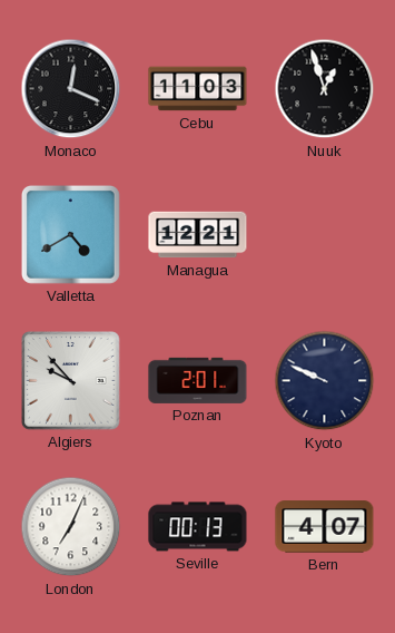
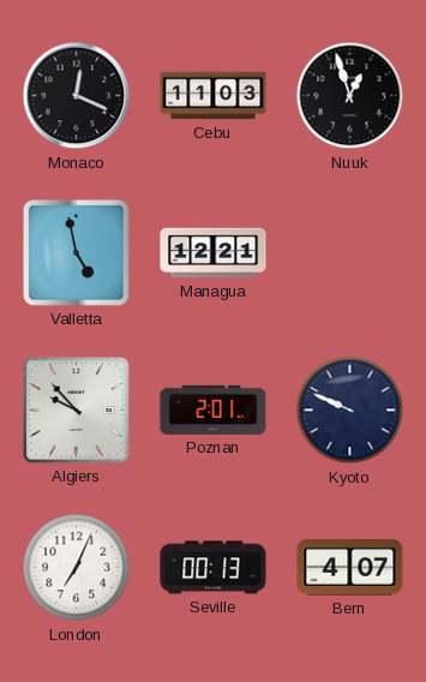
Valletta: 4:40 -> 4:58 (76, 252)
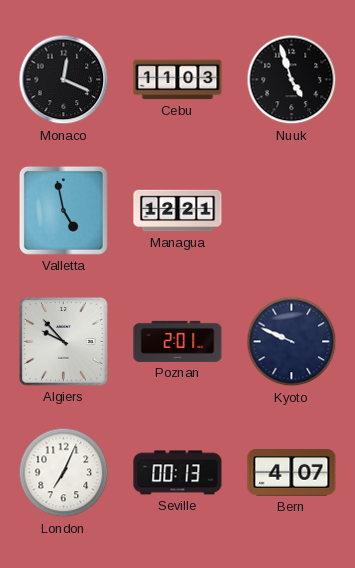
Nuuk: 12:57 -> 4:57 (292, 80)
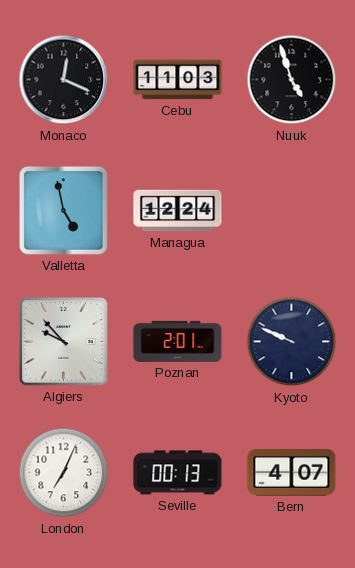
Managua: 12:21 -> 12:24 (178, 211)
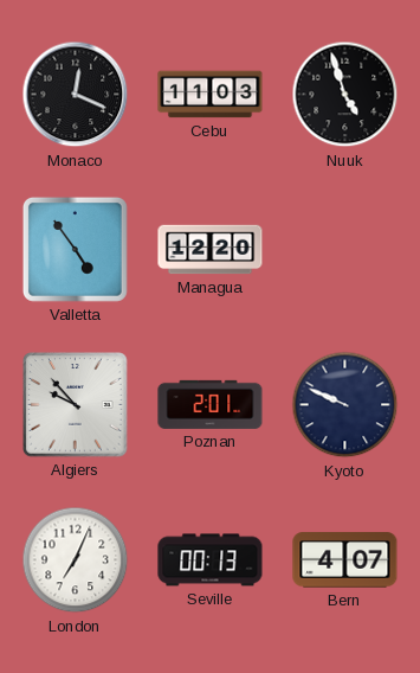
Valletta: 4:58 -> 4:54 (75, 249)
Managua: 12:24 -> 12:20 (211, 250)
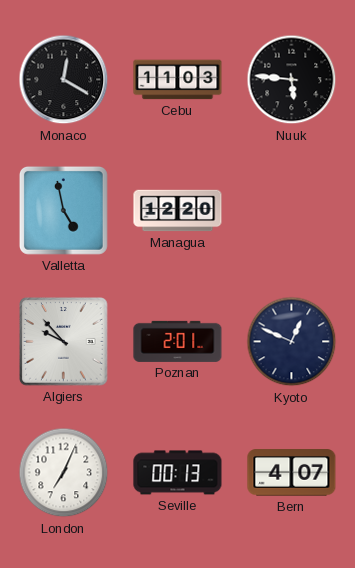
Monaco: 12:19 -> 12:20 (64, 80)
Nuuk: 4:57 -> 5:46 (292, 80)
Valletta: 4:54 -> 4:58 (63, 210)
Kyoto: 9:49 -> 12:49 (292, 342)
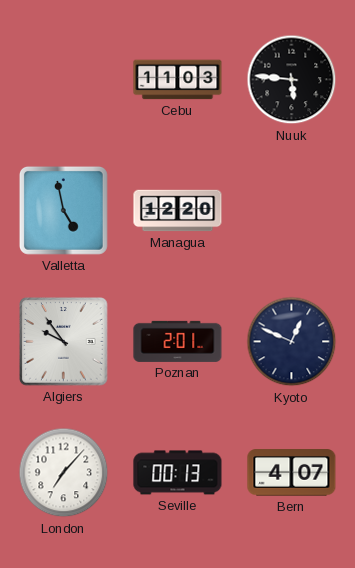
Monaco: 12:20 -> none (64, 80)
Algiers: 9:53 -> 9:54 (64, 342)
London: 7:04 -> 7:07 (64, 473)
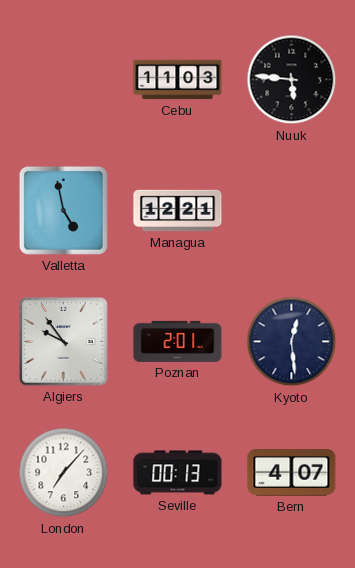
Managua: 12:20 -> 12:21 (178, 211)
Kyoto: 12:49 -> 12:29 (292, 342)
